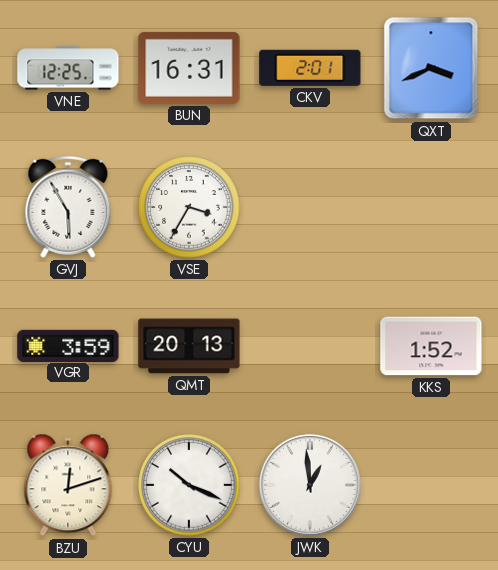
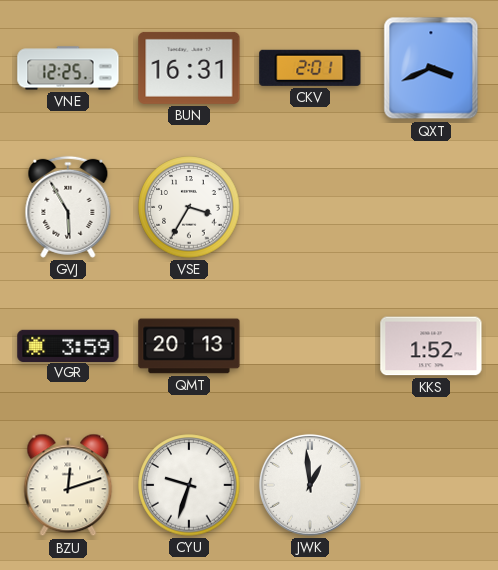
CYU: 10:19 -> 9:33 (189, 485)
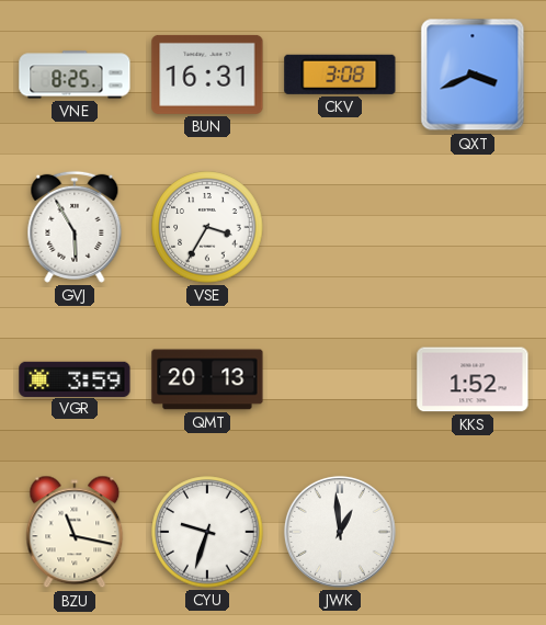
VNE: 12:25 -> 8:25 (75, 75)
CKV: 2:01 -> 3:08 (340, 75)
BZU: 12:12 -> 11:17 (75, 532)
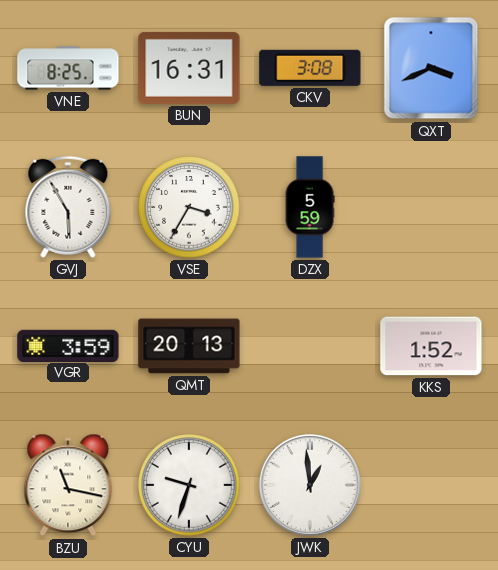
DZX: none -> 5:59 (310, 207)
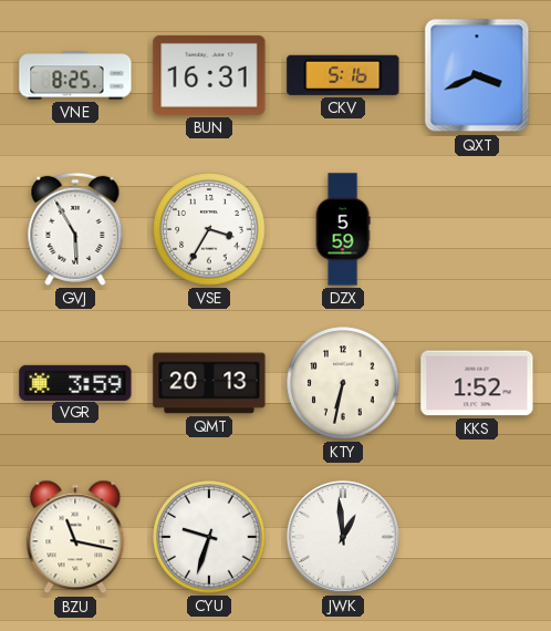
CKV: 3:08 -> 5:16 (343, 75)
KTY: none -> 6:32 (343, 383)
